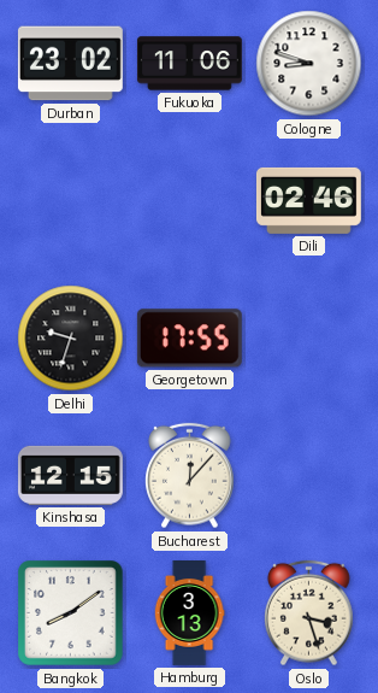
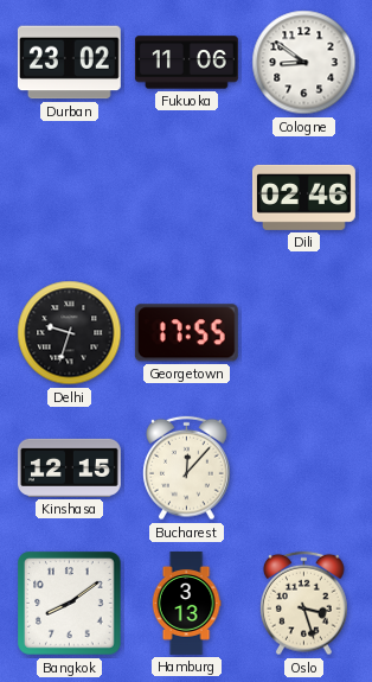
Cologne: 8:48 -> 8:51 (304, 63)
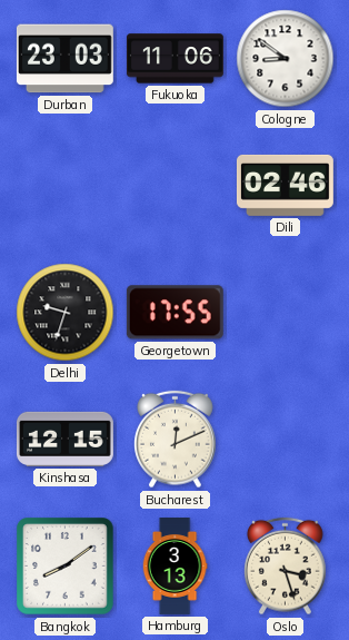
Durban: 23:02 -> 23:03 (64, 59)
Bucharest: 12:07 -> 12:11 (176, 440)
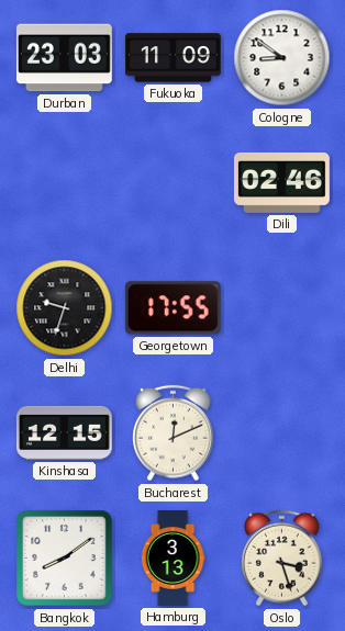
Fukuoka: 11:06 -> 11:09 (172, 58)
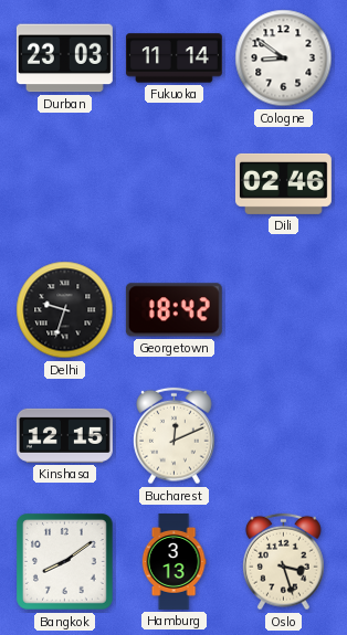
Fukuoka: 11:09 -> 11:14 (173, 59)
Georgetown: 17:55 -> 18:42 (173, 310)
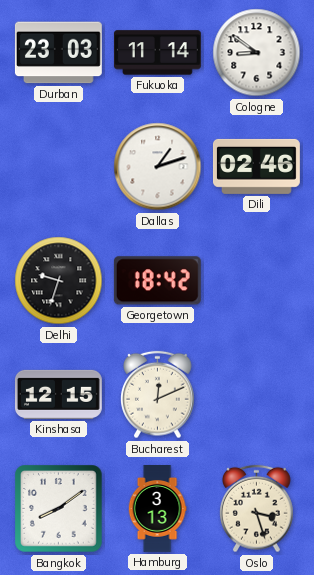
Dallas: none -> 1:12 (158, 167)
